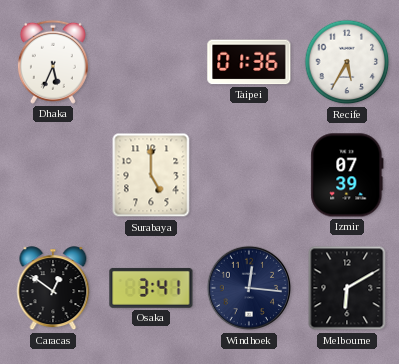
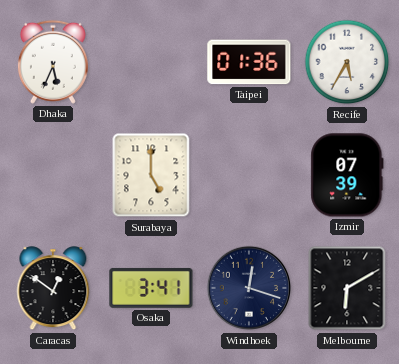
Windhoek: 12:16 -> 12:18 (249, 288)
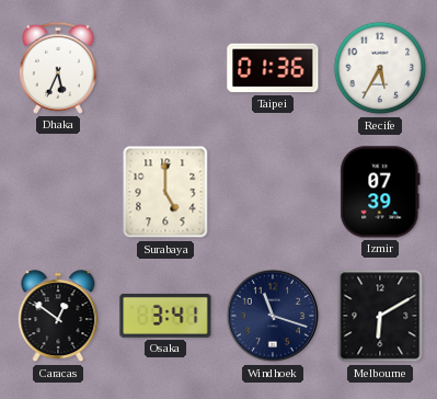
Windhoek: 12:18 -> 11:18 (273, 316)
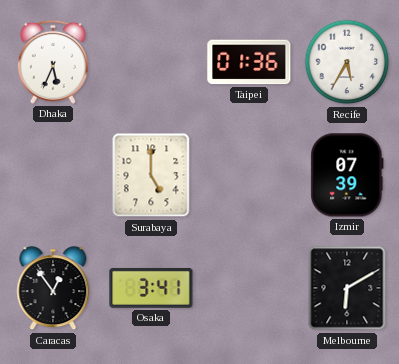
Caracas: 12:51 -> 12:54 (53, 289)
Windhoek: 11:18 -> none (273, 316)
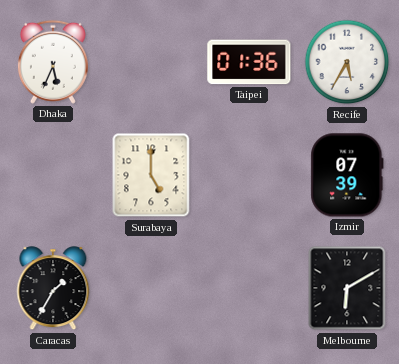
Caracas: 12:54 -> 1:35 (53, 289)
Osaka: 3:41 -> none (151, 288)
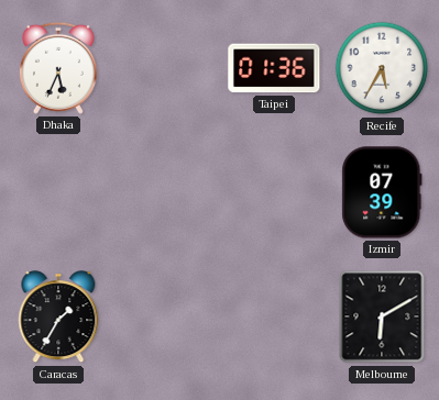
Surabaya: 5:00 -> none (151, 175)
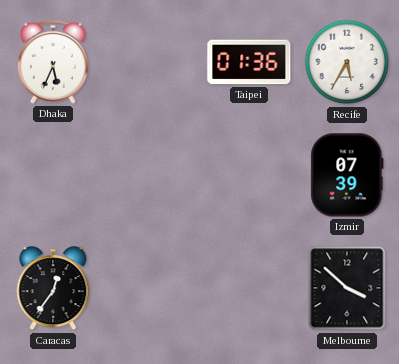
Caracas: 1:35 -> 12:36 (53, 289)
Melbourne: 6:10 -> 3:52 (347, 288)
